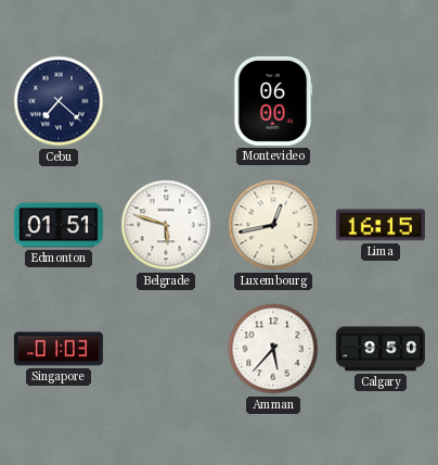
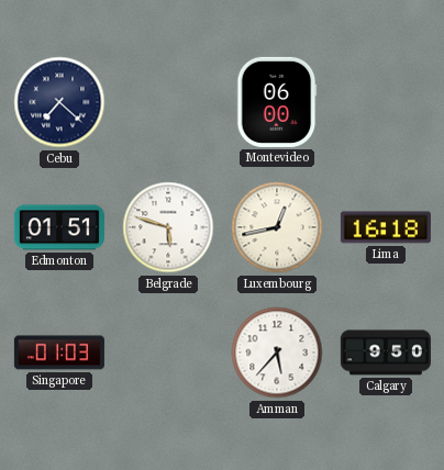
Lima: 16:15 -> 16:18 (386, 227)
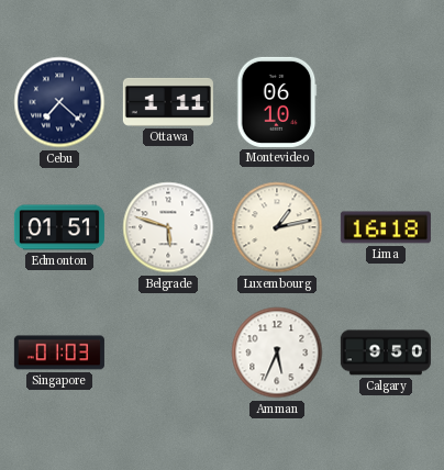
Ottawa: none -> 1:11 (168, 102)
Montevideo: 06:00 -> 06:10 (277, 102)
Luxembourg: 12:43 -> 1:13 (277, 227)
Amman: 5:37 -> 5:34 (277, 352)
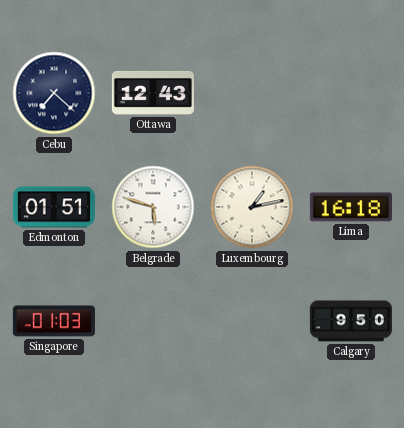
Ottawa: 1:11 -> 12:43 (153, 93)
Montevideo: 06:10 -> none (277, 102)
Amman: 5:34 -> none (277, 352)
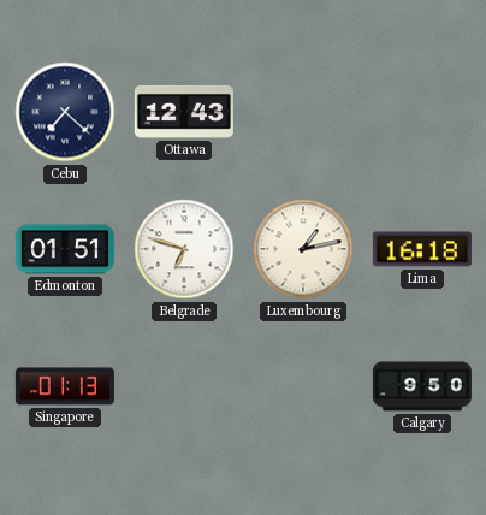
Belgrade: 5:48 -> 6:48 (184, 249)
Singapore: 01:03 -> 01:13 (65, 386)
